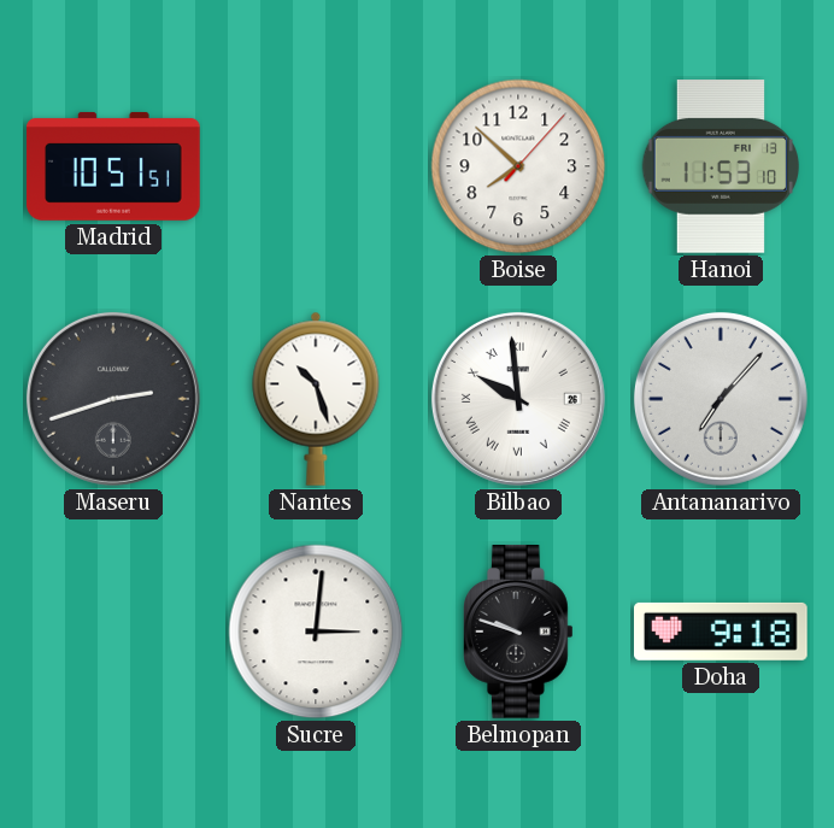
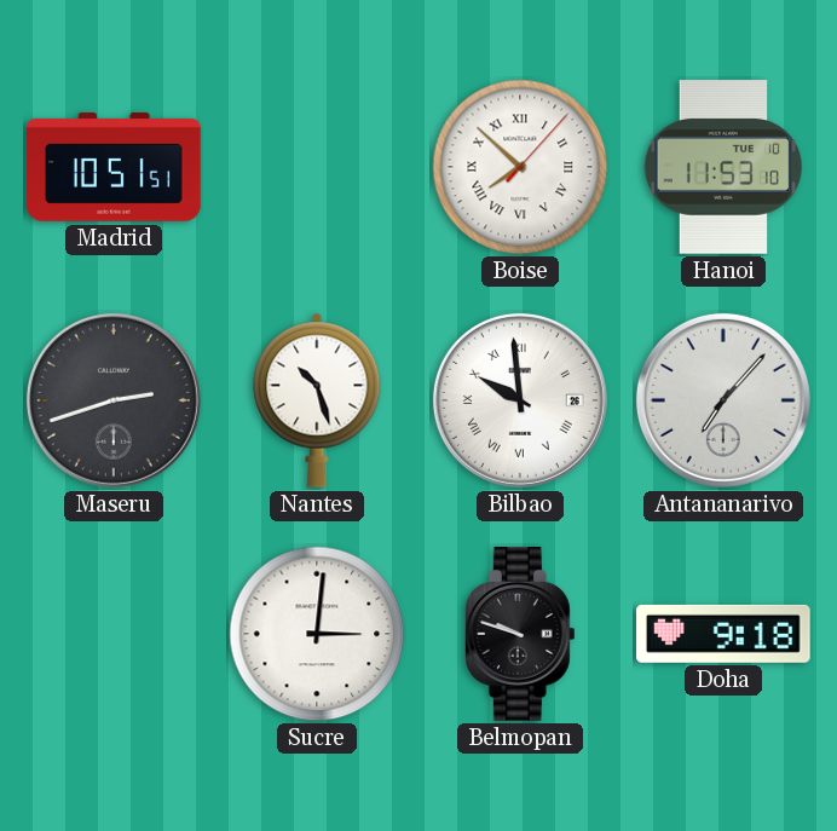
Boise numerals: Arabic -> Roman (520, 167)
Hanoi date: FRI 13 -> TUE 10 (722, 167)
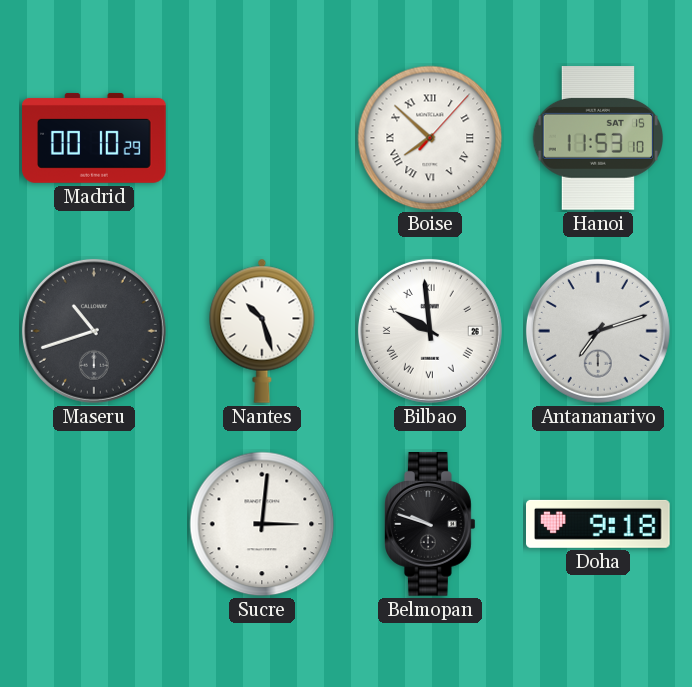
Madrid: 10:51 -> 00:10 (94, 138)
Hanoi date: TUE 10 -> SAT 15 (597, 138)
Maseru: 2:42 -> 10:42 (94, 331)
Antananarivo: 7:07 -> 7:12 (598, 331)
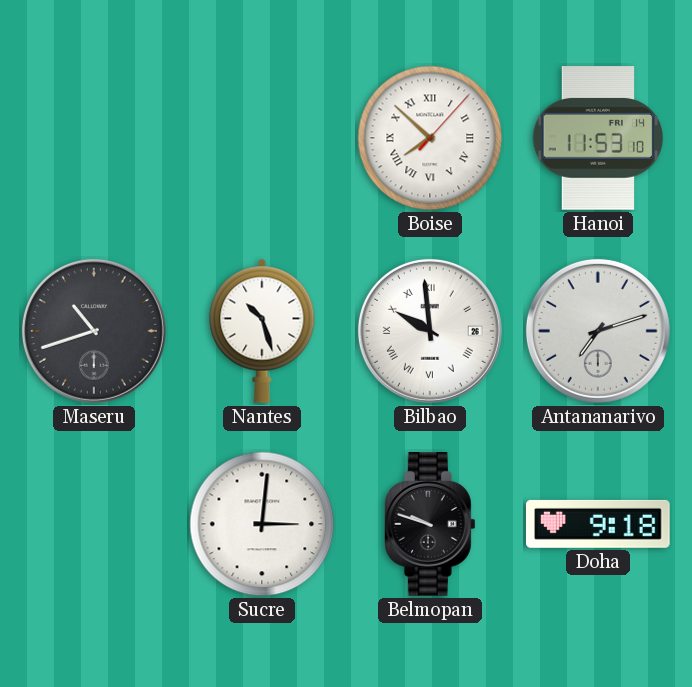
Madrid: 00:10 -> none (94, 138)
Hanoi date: SAT 15 -> FRI 14 (597, 138)
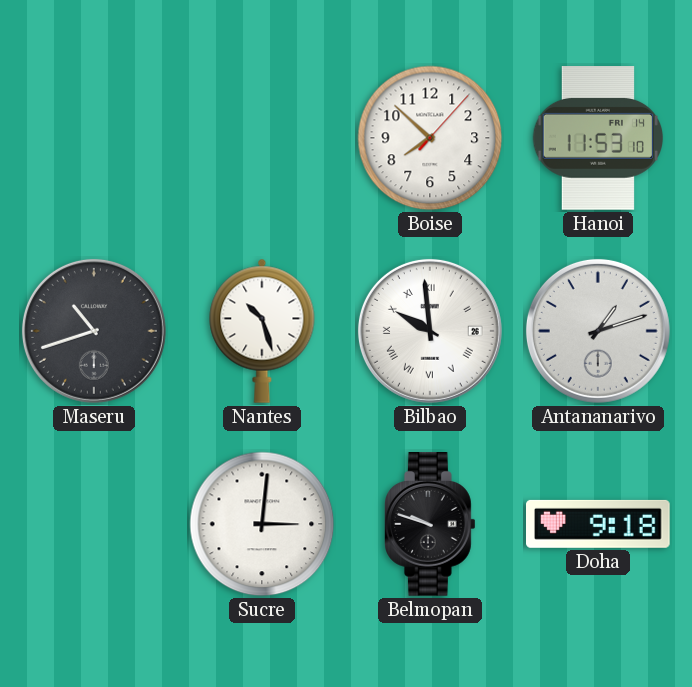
Boise numerals: Roman -> Arabic (430, 138)
Antananarivo: 7:12 -> 1:12 (598, 331)
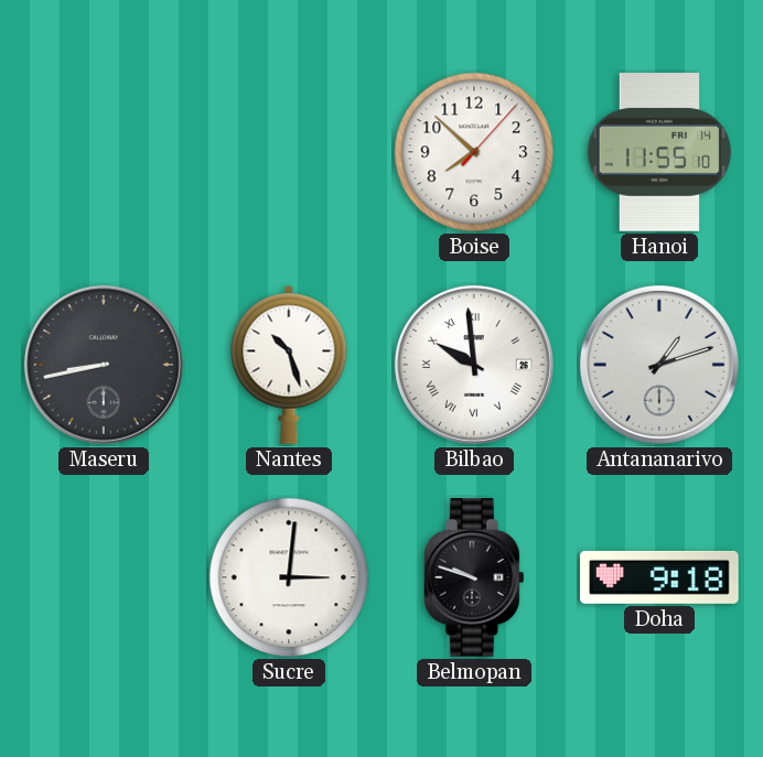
Hanoi: 11:53 -> 11:55 (658, 152)
Maseru: 10:42 -> 8:43 (104, 365)
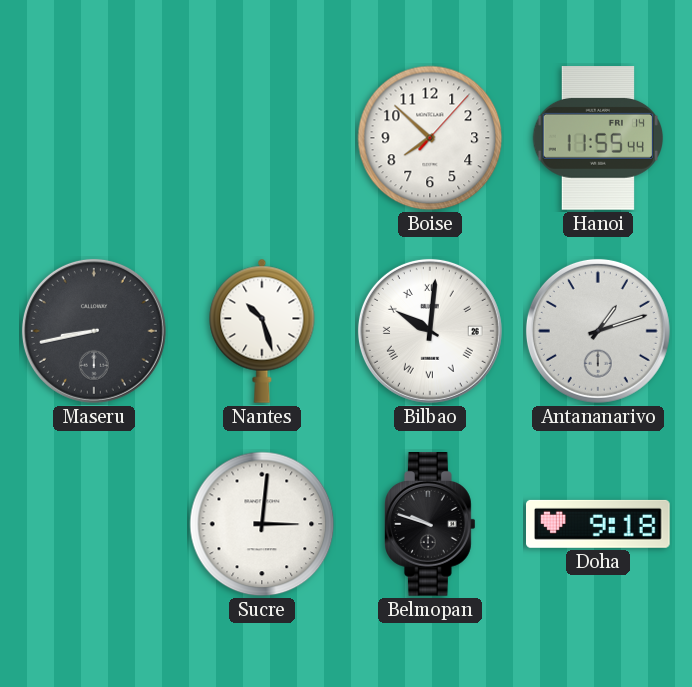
Hanoi: 11:55:10 -> 11:55:44 (597, 138)
Bilbao: 9:59 -> 10:01 (430, 331)
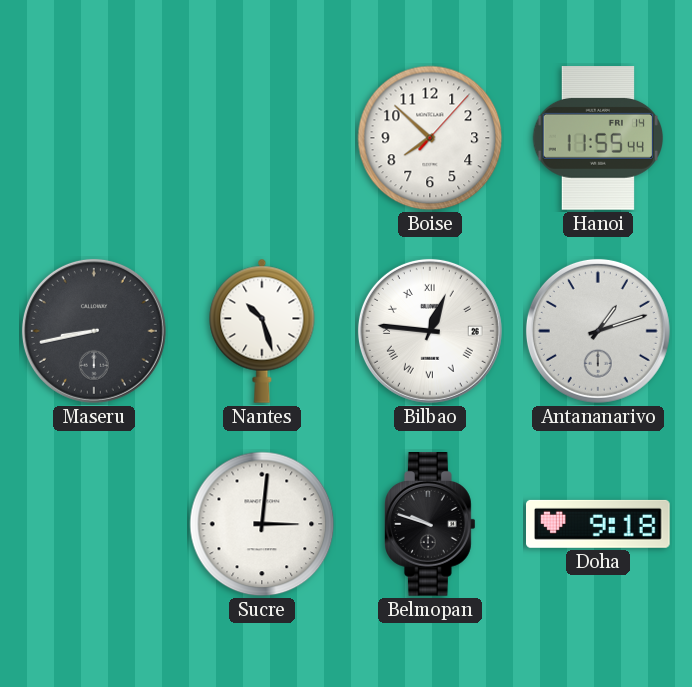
Bilbao: 10:01 -> 12:46 (430, 331)
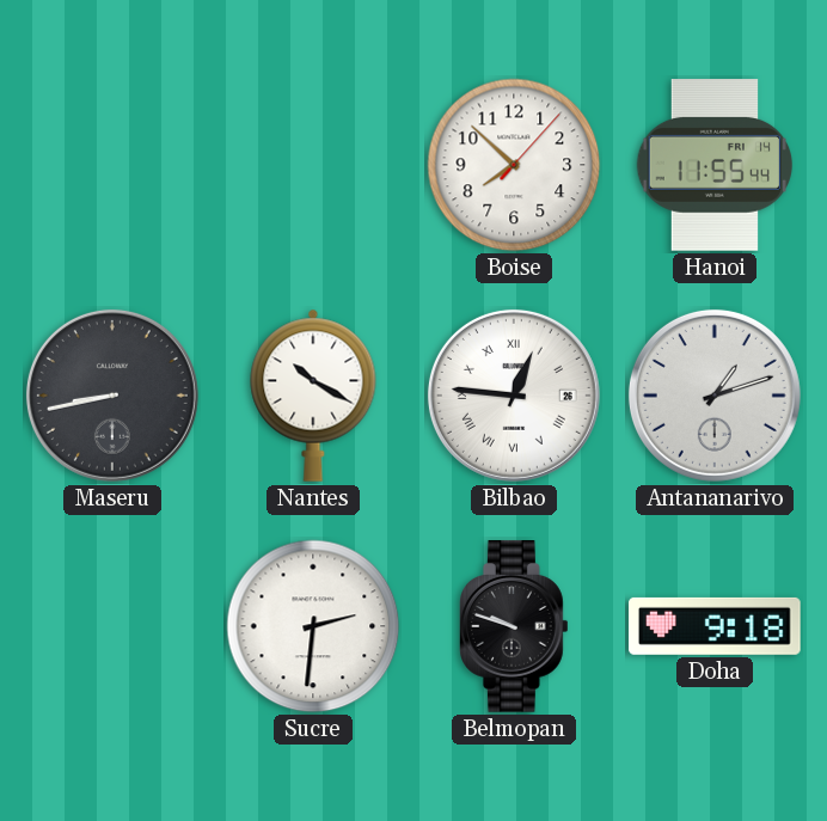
Nantes: 10:27 -> 10:20 (313, 396)
Sucre: 3:01 -> 2:31 (313, 626)
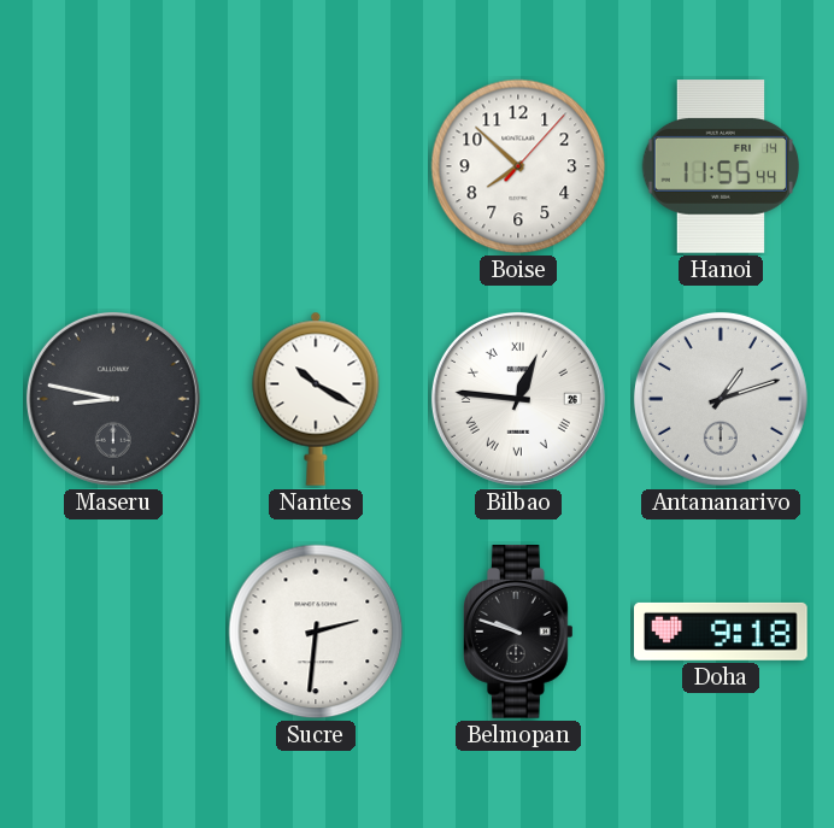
Maseru: 8:43 -> 8:47 (113, 399)
